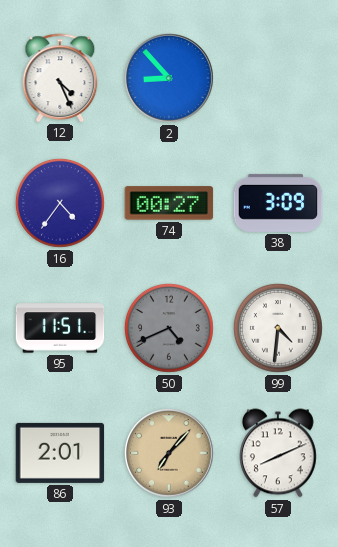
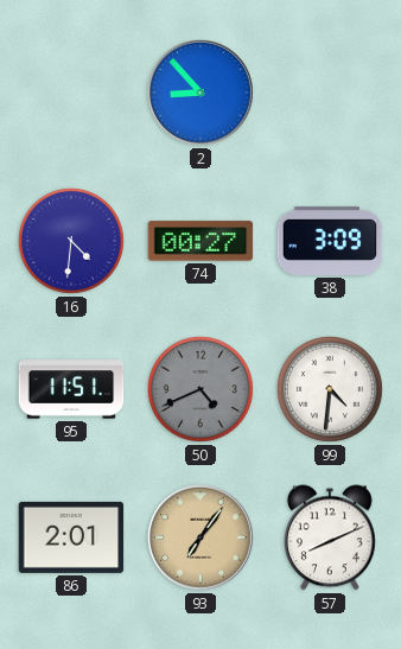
12: 4:26 -> none (60, 78)
16: 4:36 -> 4:31 (71, 241)
93: 7:07 -> 7:06 (200, 537)
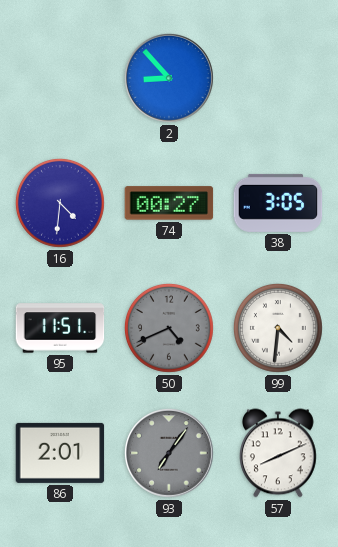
38: 3:09 -> 3:05 (278, 203)
93 dial: champagne -> grey (169, 453)
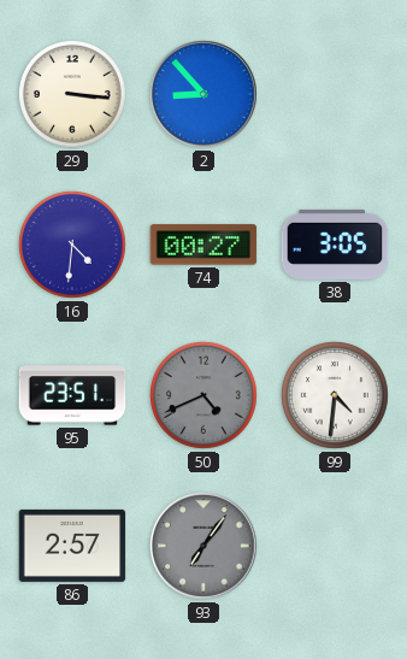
29: none -> 3:16 (72, 94)
95: 11:51 -> 23:51 (72, 395)
86: 2:01 -> 2:57 (72, 546)
57: 8:11 -> none (279, 453)
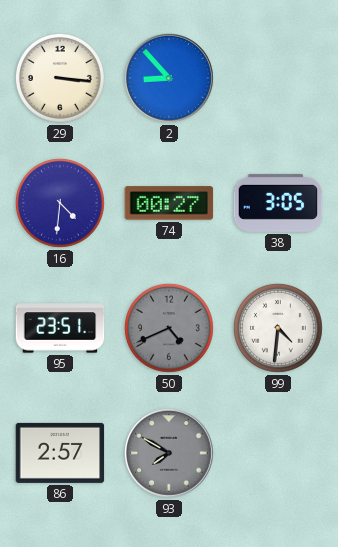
93: 7:06 -> 7:50 (169, 453)
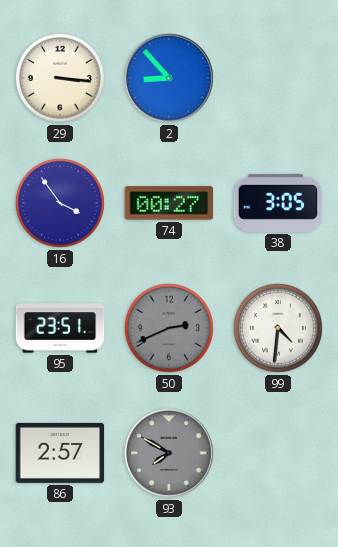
16: 4:31 -> 3:54 (60, 203)
50: 4:41 -> 2:41 (169, 328)
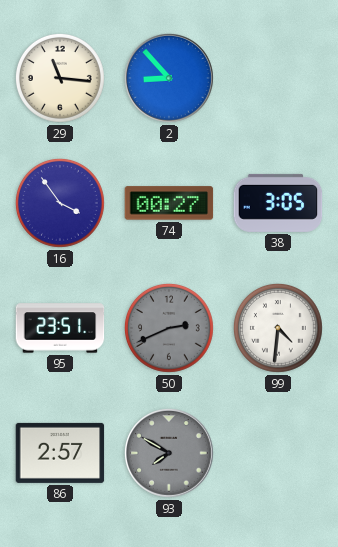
29: 3:16 -> 11:16 (60, 78)
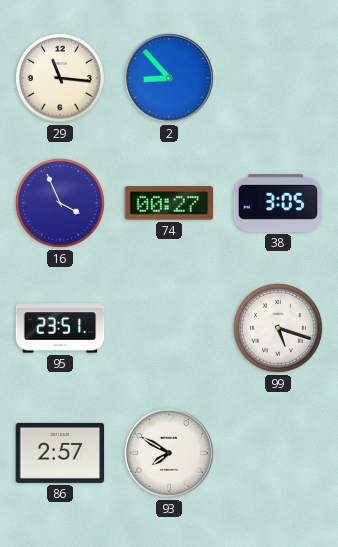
16: 3:54 -> 3:56 (60, 203)
50: 2:41 -> none (169, 328)
99: 4:31 -> 5:18 (278, 328)
93 dial: grey -> white (169, 453)
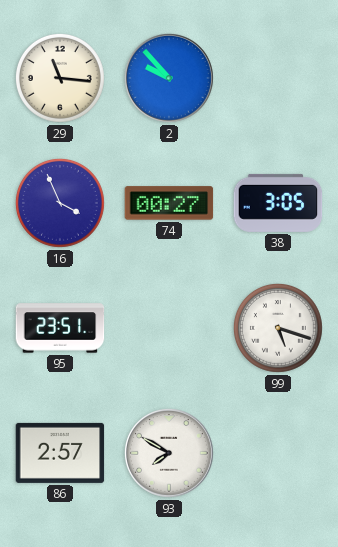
2: 8:53 -> 9:53 (169, 78)
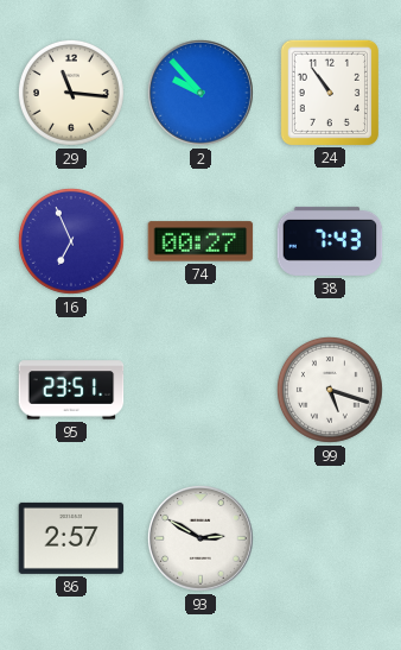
24: none -> 10:54 (330, 91)
16: 3:56 -> 6:56 (71, 241)
38: 3:05 -> 7:43 (330, 241)
93: 7:50 -> 2:50 (200, 538)
